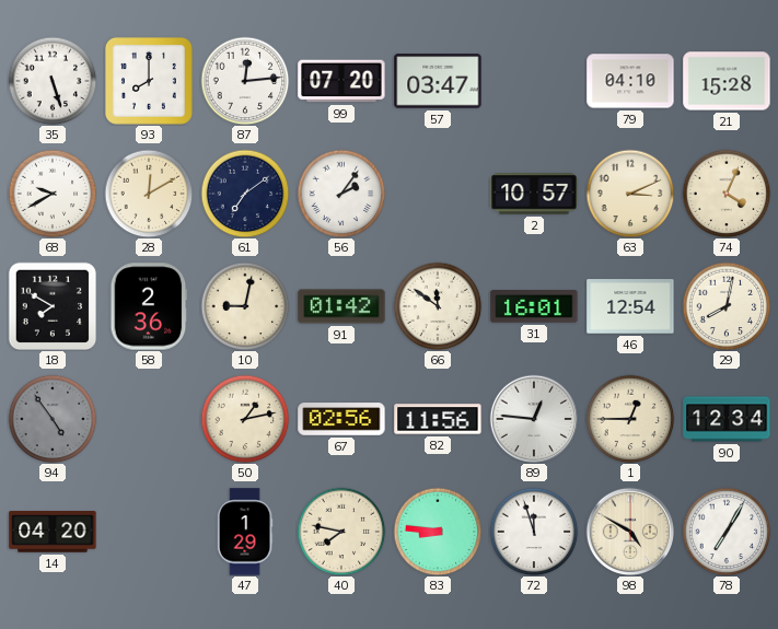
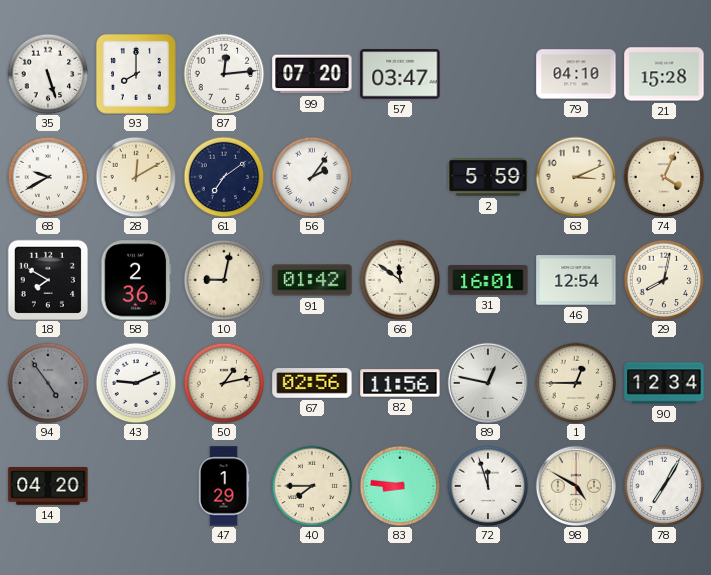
2: 10:57 -> 5:59 (488, 177)
43: none -> 9:11 (136, 383)
89: 12:46 -> 12:47 (487, 382)
40: 7:47 -> 7:45 (312, 486)
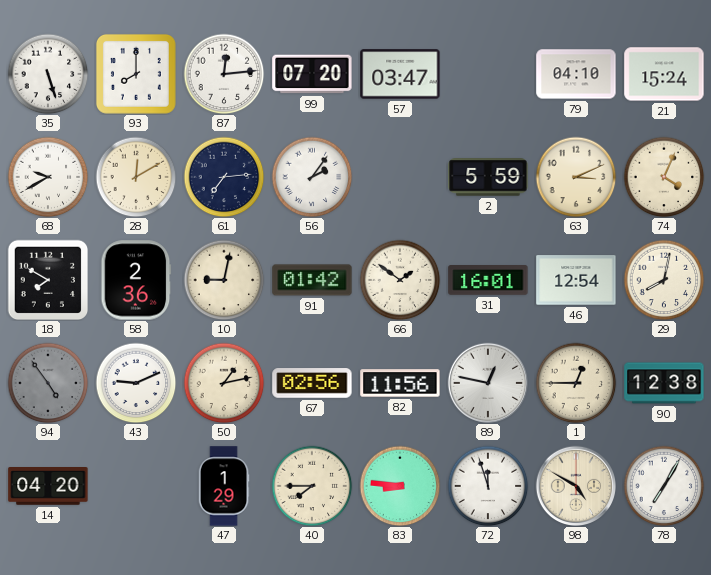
21: 15:28 -> 15:24 (664, 74)
61: 7:09 -> 7:14 (224, 177)
66: 11:51 -> 1:51 (400, 280)
90: 12:34 -> 12:38 (664, 383)
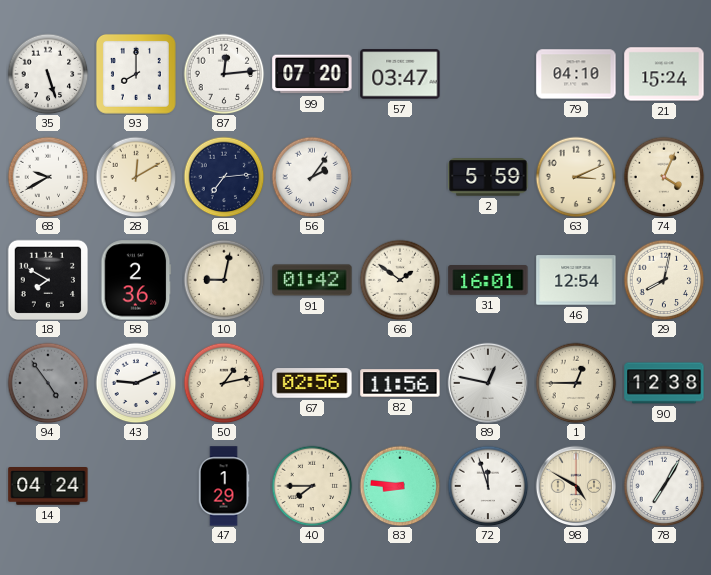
14: 04:20 -> 04:24 (48, 487)
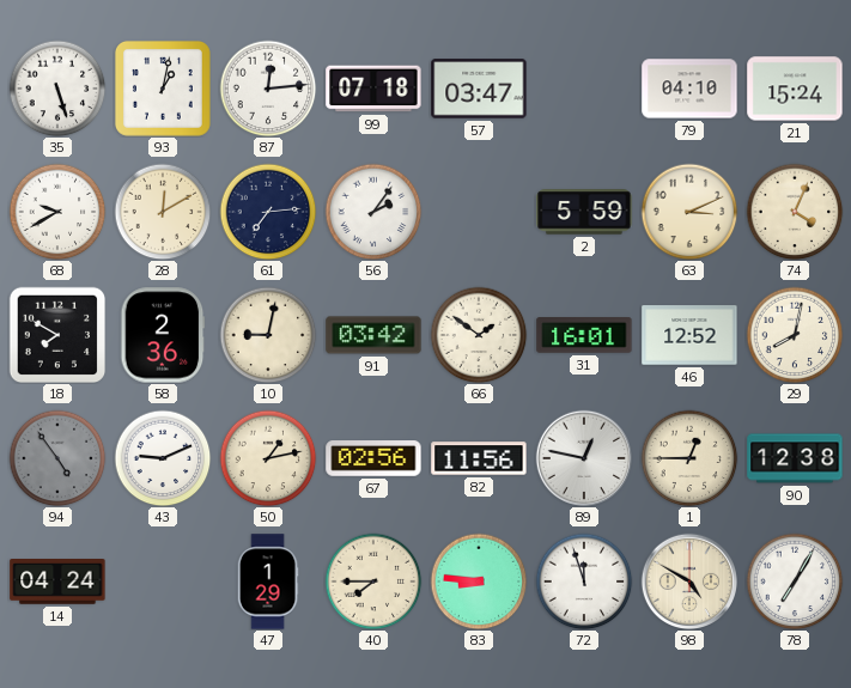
93: 8:00 -> 1:02 (163, 89)
99: 07:20 -> 07:18 (373, 89)
91: 01:42 -> 03:42 (373, 335)
46: 12:54 -> 12:52 (689, 335)
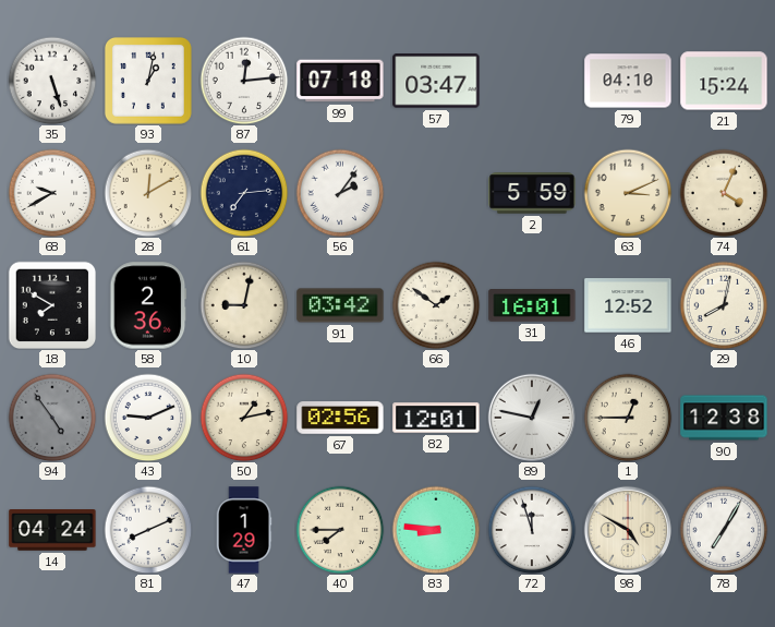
82: 11:56 -> 12:01 (436, 418)
81: none -> 8:11 (148, 530)
